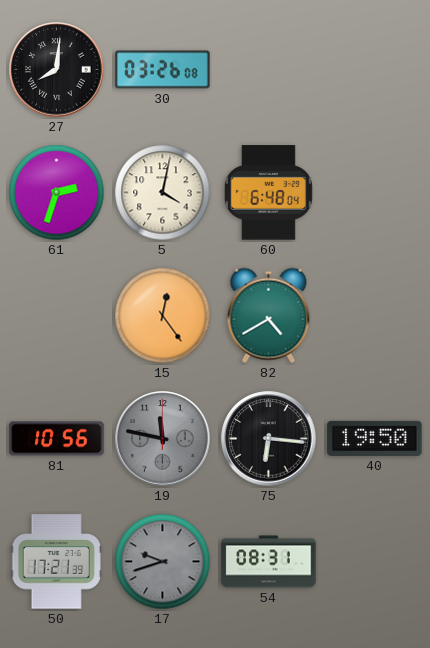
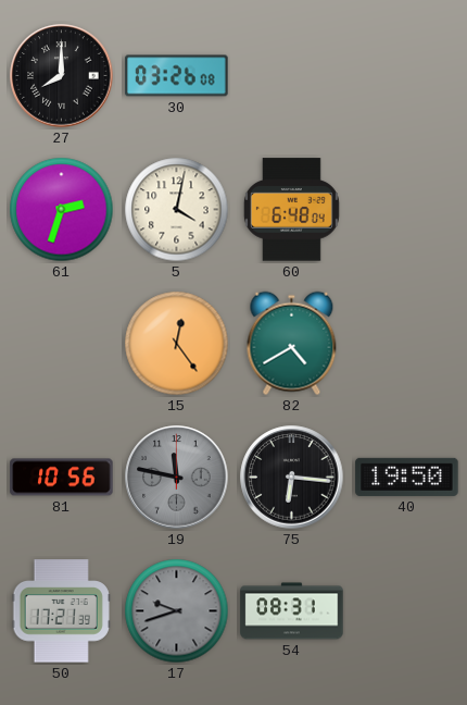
27: 8:01 -> 8:00 (62, 76)
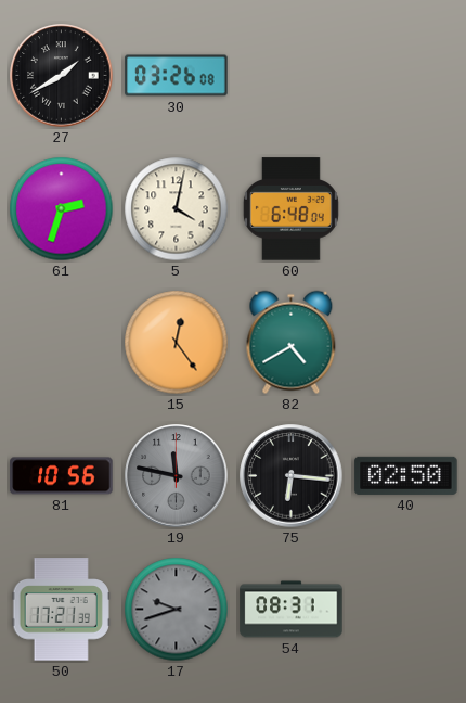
27: 8:00 -> 1:40 (62, 76)
40: 19:50 -> 02:50 (406, 475)
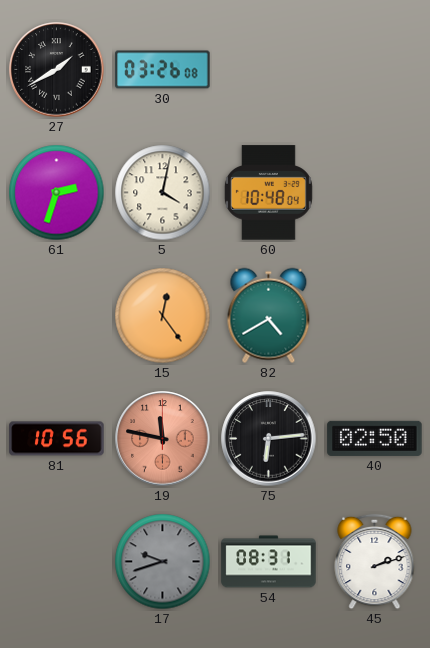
60: 6:48 -> 10:48 (268, 193)
19 dial: grey -> salmon (163, 439)
75: 6:16 -> 6:14 (269, 439)
50: 17:21 -> none (61, 610)
45: none -> 2:12 (375, 562)
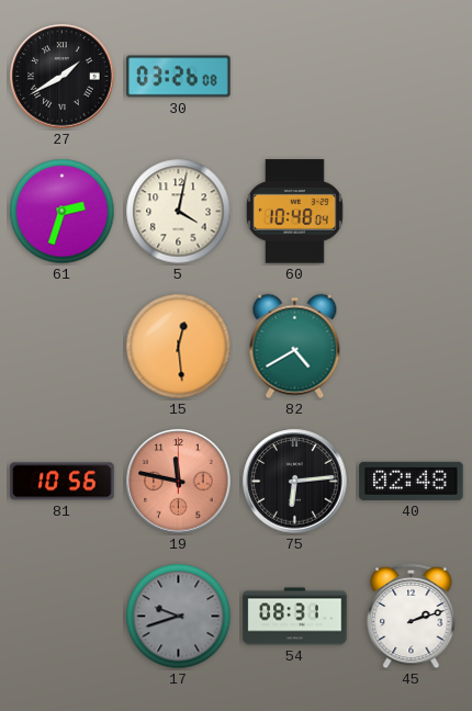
15: 12:24 -> 12:29 (179, 347)
40: 02:50 -> 02:48 (412, 481)
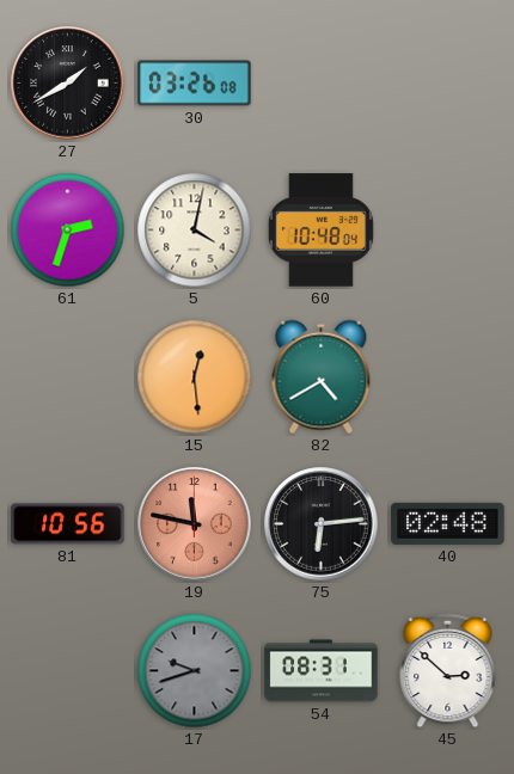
45: 2:12 -> 2:52 (448, 671)
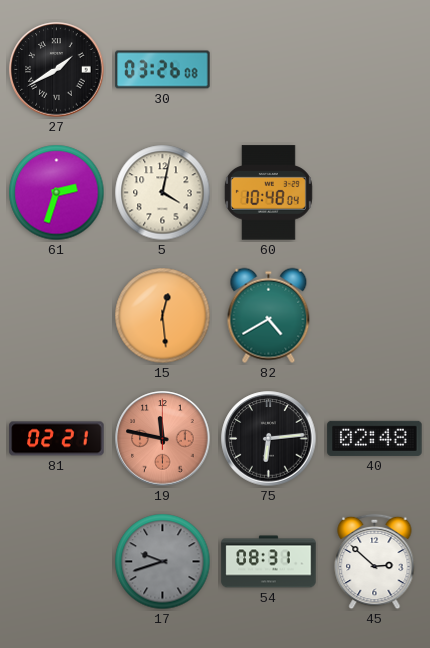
81: 10:56 -> 02:21 (57, 439)
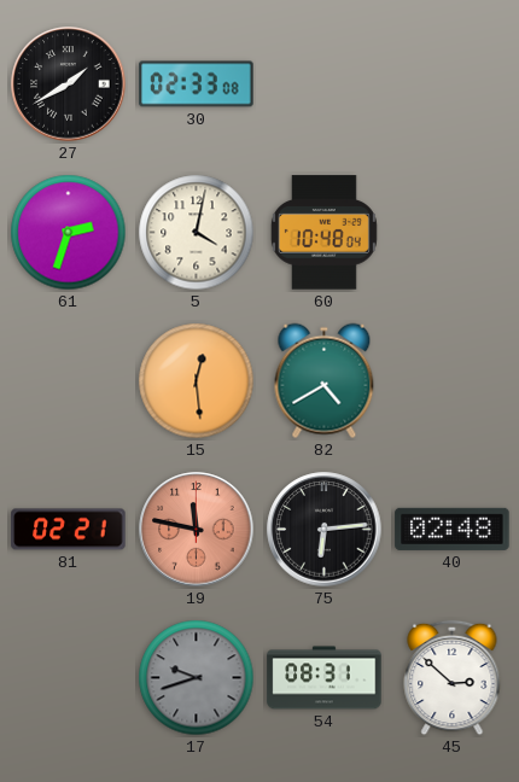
30: 03:26 -> 02:33 (197, 84)
